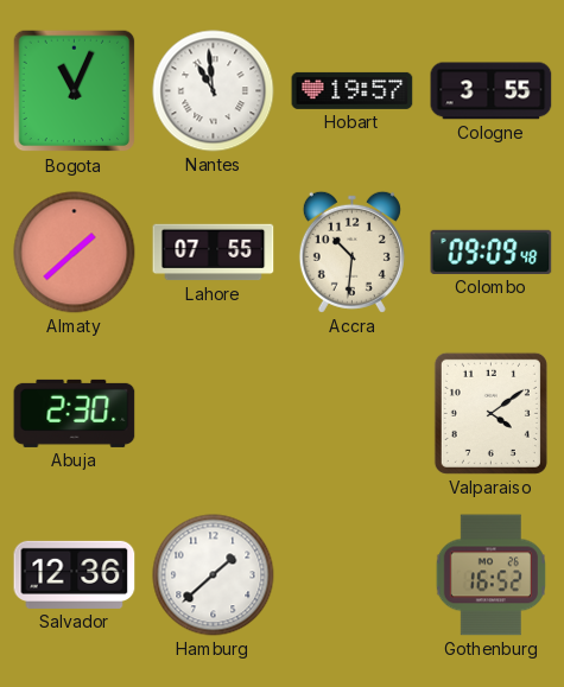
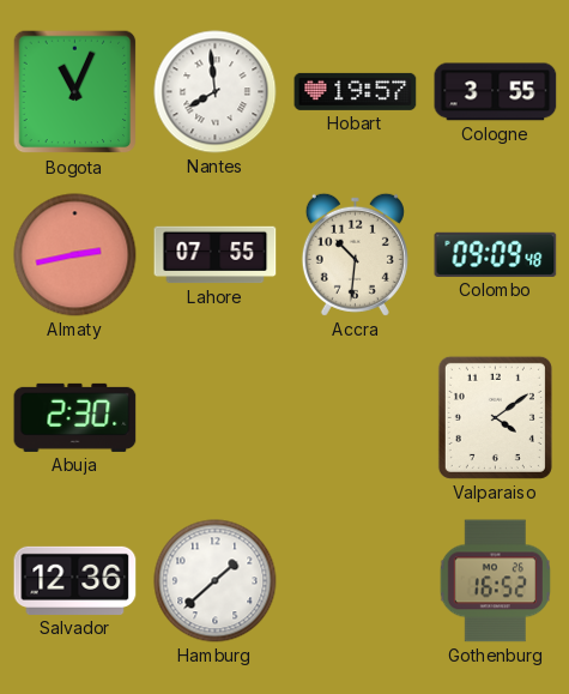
Nantes: 10:59 -> 7:59 (216, 92)
Almaty: 1:38 -> 2:43 (75, 255)
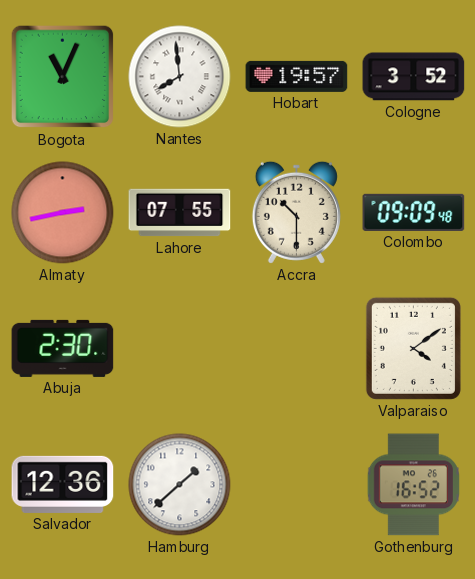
Cologne: 3:55 -> 3:52 (414, 77)
Accra: 10:31 -> 10:30 (296, 212)
